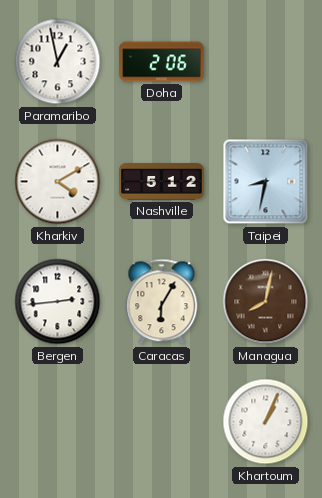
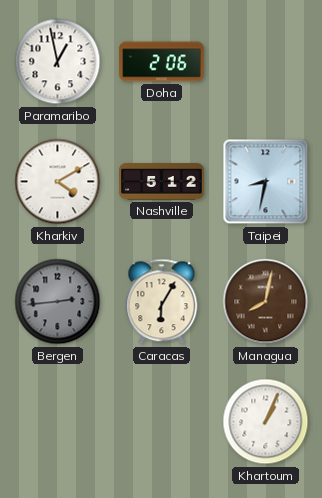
Bergen dial: white -> grey (58, 302)
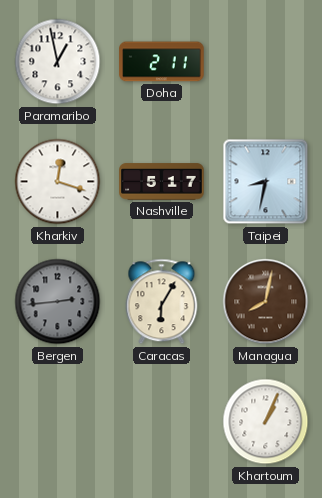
Doha: 2:06 -> 2:11 (162, 62)
Kharkiv: 4:10 -> 12:18 (58, 182)
Nashville: 5:12 -> 5:17 (162, 182)
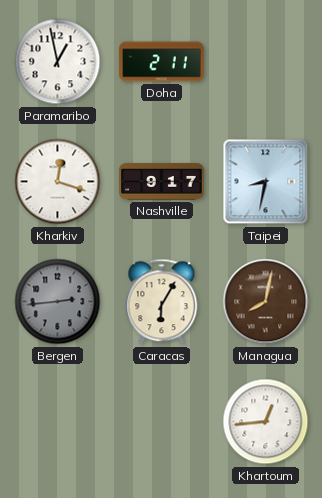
Nashville: 5:17 -> 9:17 (162, 182)
Khartoum: 1:04 -> 12:44 (266, 422)
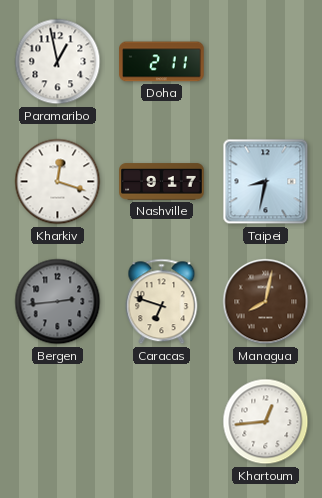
Caracas: 6:05 -> 6:48 (162, 302)
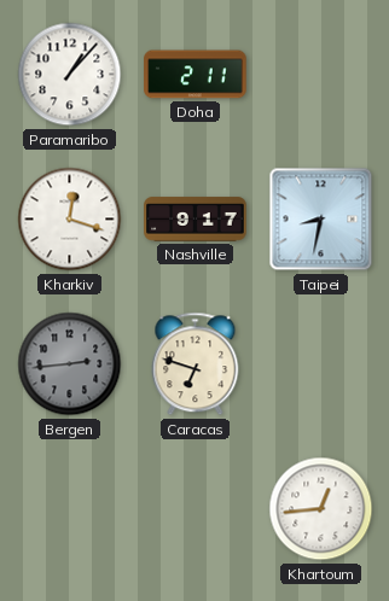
Paramaribo: 12:58 -> 1:07 (70, 75)
Managua: 8:02 -> none (266, 302)
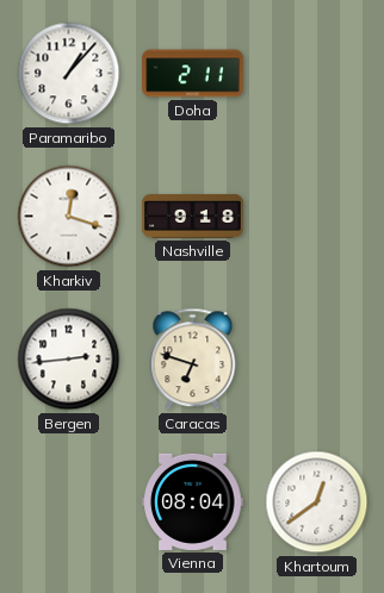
Nashville: 9:17 -> 9:18 (193, 217)
Taipei: 8:32 -> none (321, 220)
Bergen dial: grey -> white (69, 360)
Vienna: none -> 08:04 (193, 501)
Khartoum: 12:44 -> 12:39 (317, 503)
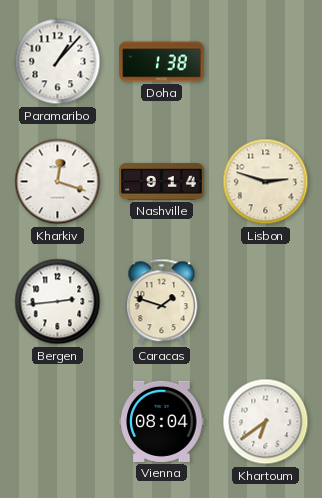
Doha: 2:11 -> 1:38 (162, 62)
Nashville: 9:18 -> 9:14 (162, 182)
Lisbon: none -> 2:48 (266, 182)
Caracas: 6:48 -> 1:48 (162, 302)
Khartoum: 12:39 -> 6:39 (266, 422)
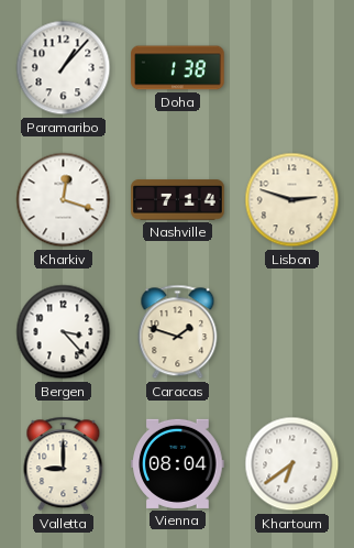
Nashville: 9:14 -> 7:14 (178, 200)
Bergen: 2:44 -> 3:23 (64, 332)
Valletta: none -> 9:00 (64, 464)
